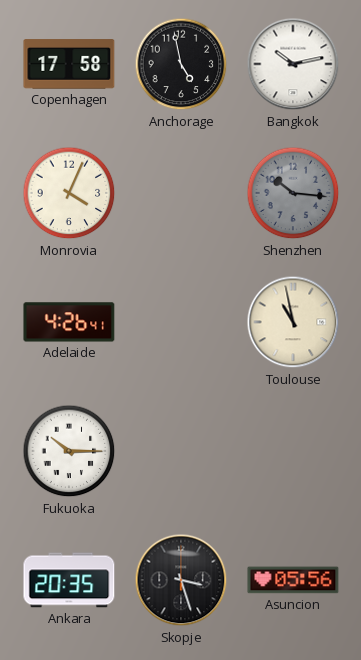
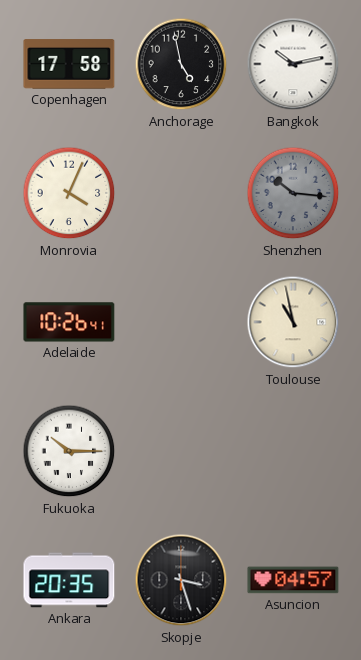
Adelaide: 4:26 -> 10:26 (69, 322)
Asuncion: 05:56 -> 04:57 (293, 580)
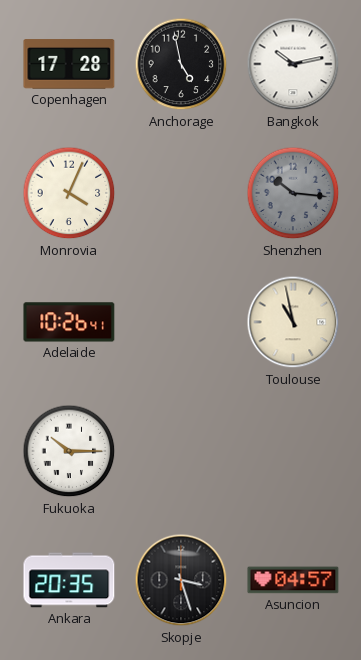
Copenhagen: 17:58 -> 17:28 (69, 64)
